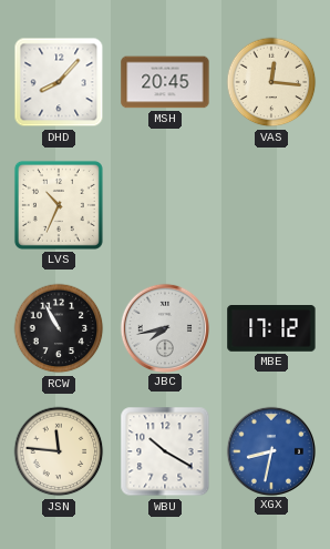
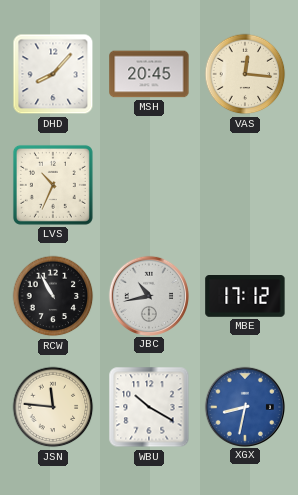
JBC: 7:43 -> 10:43 (148, 295)
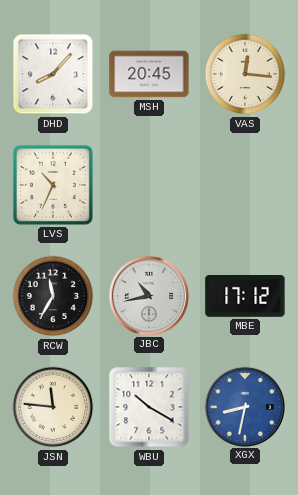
RCW: 10:55 -> 11:35 (53, 296)
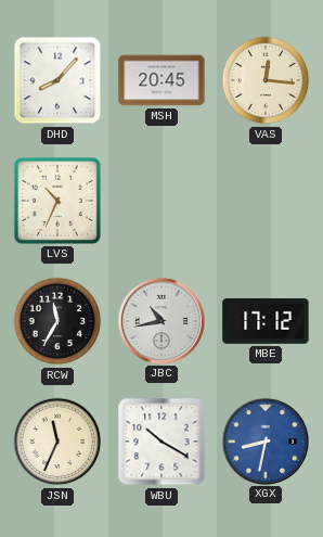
JSN: 11:46 -> 11:34 (57, 442)
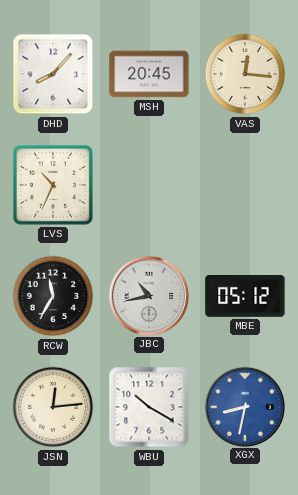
MBE: 17:12 -> 05:12 (245, 297)
JSN: 11:34 -> 12:14 (53, 407)
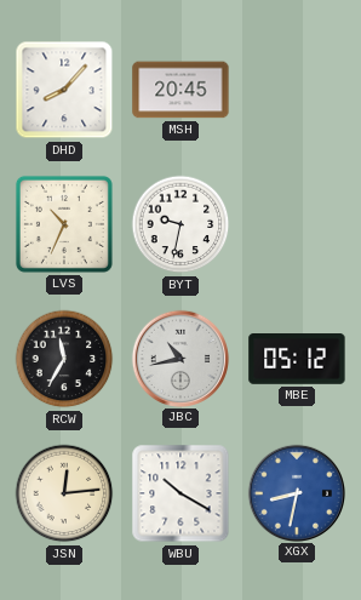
VAS: 12:16 -> none (245, 74)
BYT: none -> 9:32 (180, 224)
